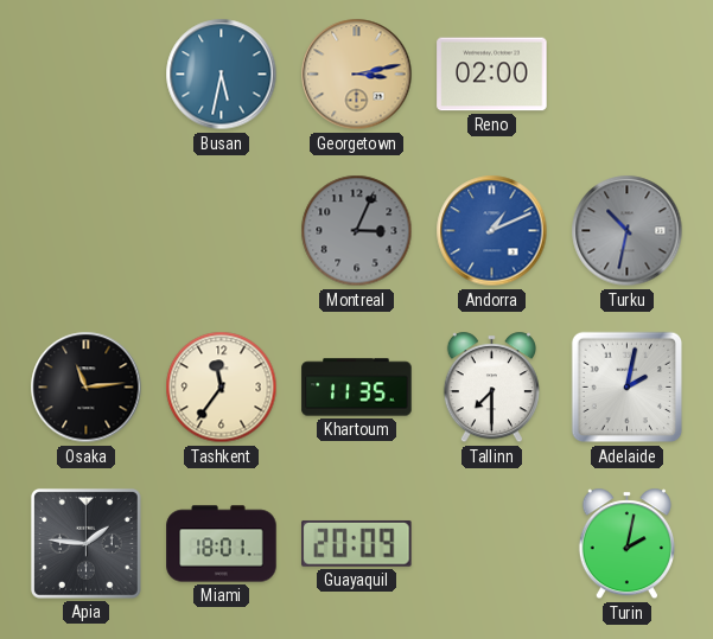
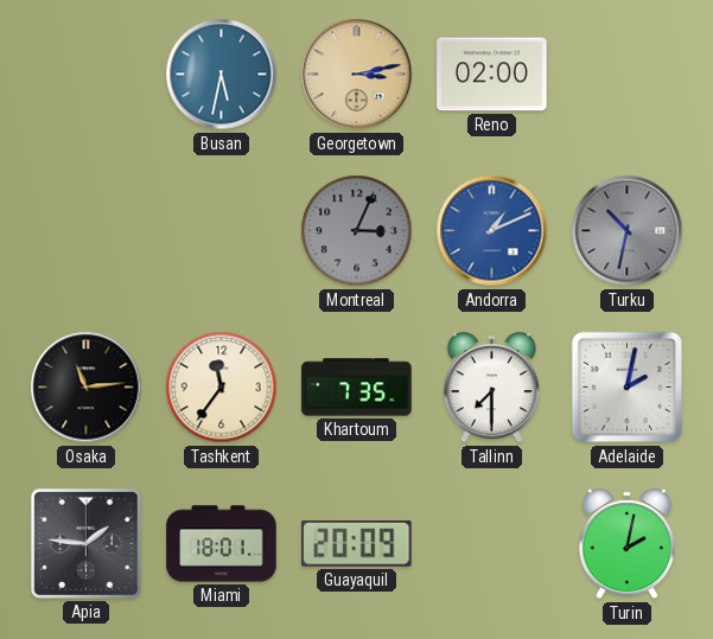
Khartoum: 11:35 -> 7:35 (357, 388)
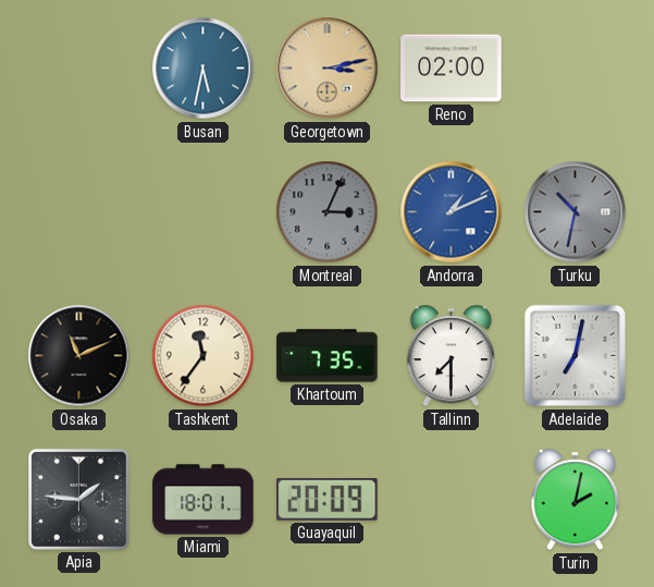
Osaka: 11:14 -> 11:11 (79, 356)
Adelaide: 2:02 -> 7:02 (576, 356)
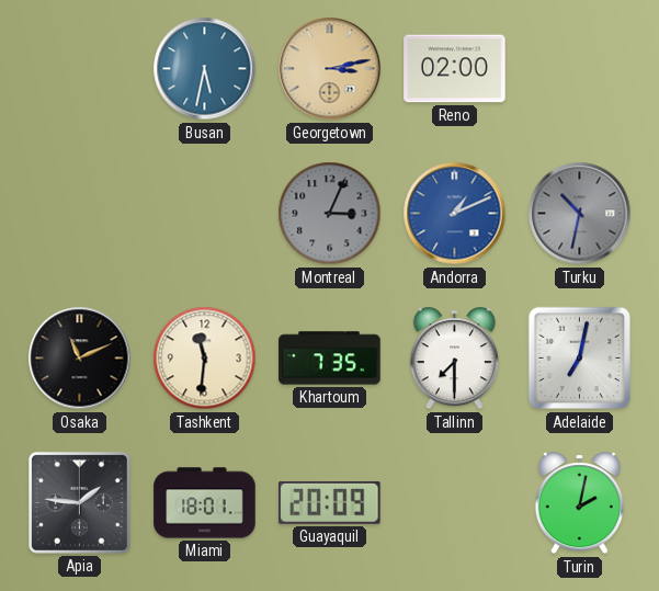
Tashkent: 11:36 -> 11:31 (205, 359)
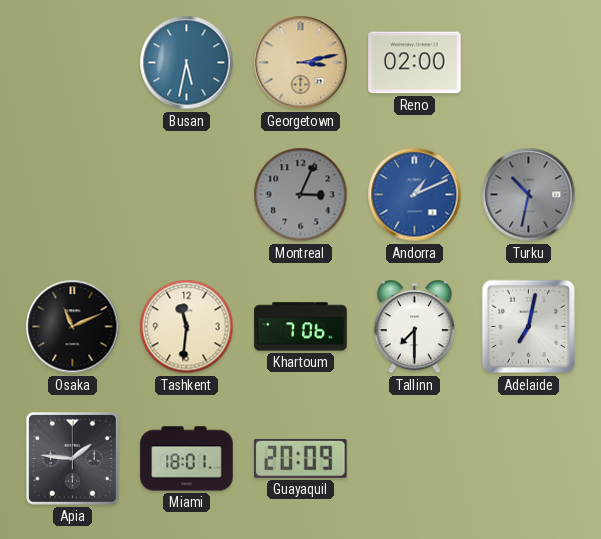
Khartoum: 7:35 -> 7:06 (301, 327)
Turin: 2:02 -> none (579, 503)
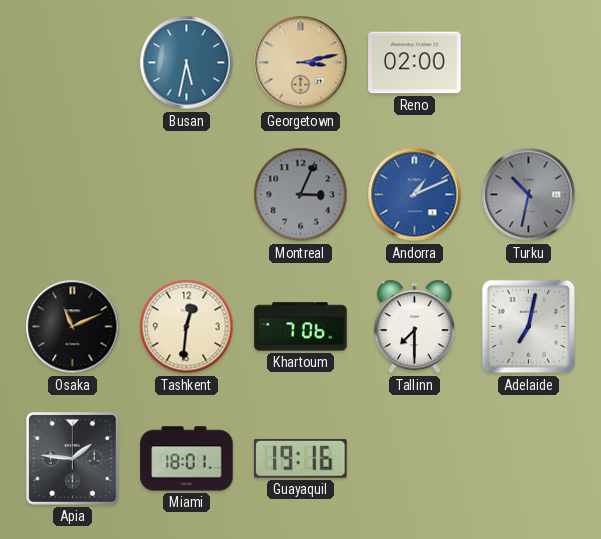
Tashkent: 11:31 -> 12:31 (187, 327)
Guayaquil: 20:09 -> 19:16 (301, 458)
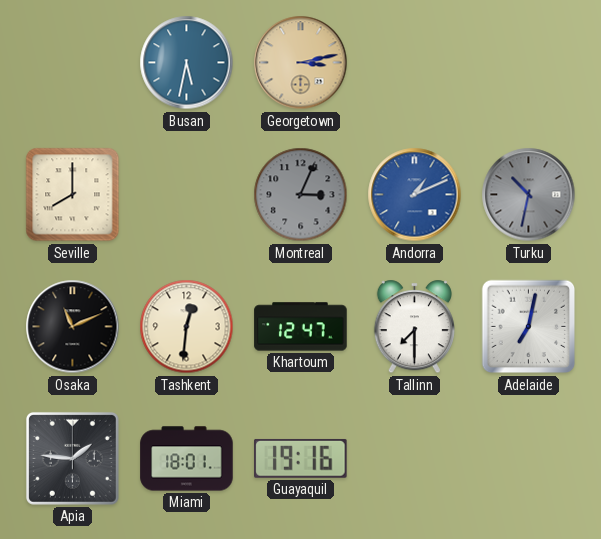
Reno: 02:00 -> none (415, 63)
Seville: none -> 8:00 (73, 195)
Khartoum: 7:06 -> 12:47 (301, 327)
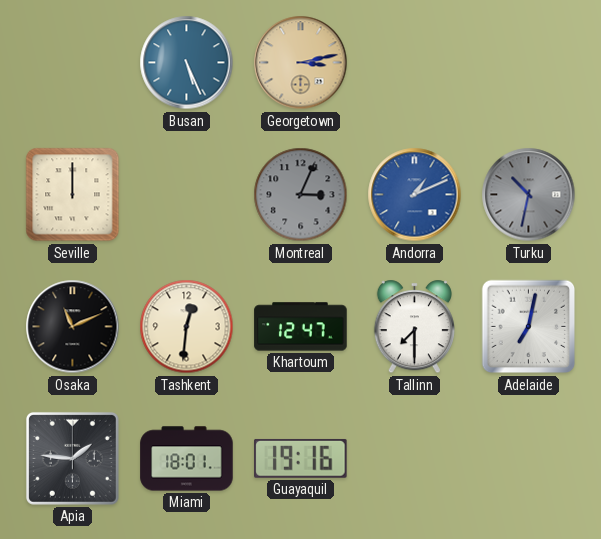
Busan: 5:32 -> 5:26 (187, 63)
Seville: 8:00 -> 12:00 (73, 195)
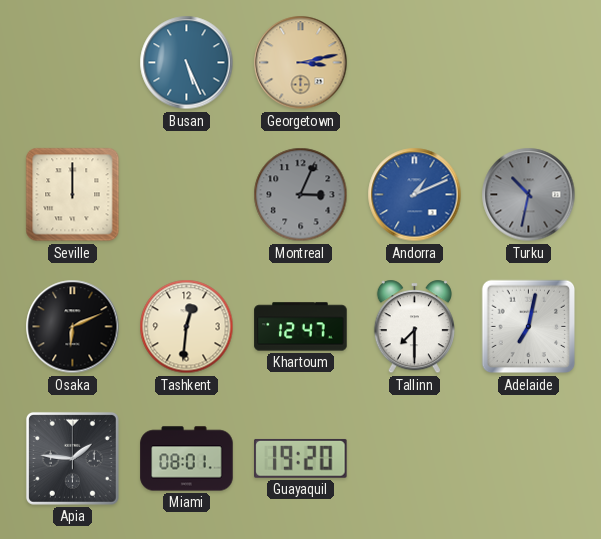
Osaka: 11:11 -> 6:11 (73, 327)
Miami: 18:01 -> 08:01 (187, 459)
Guayaquil: 19:16 -> 19:20 (301, 458)
